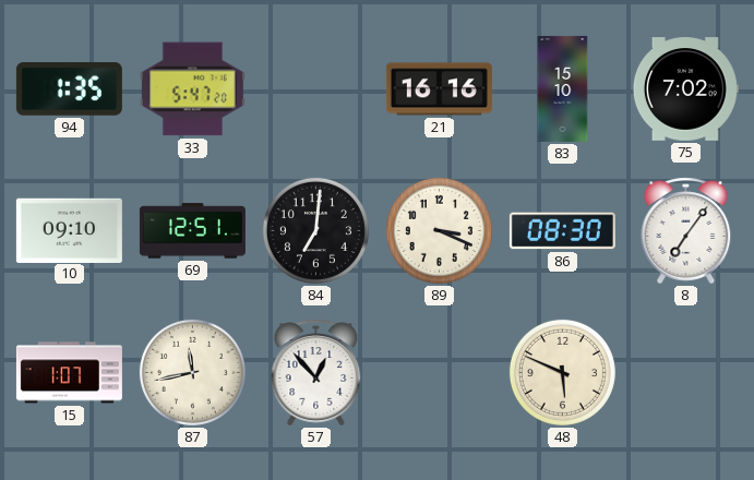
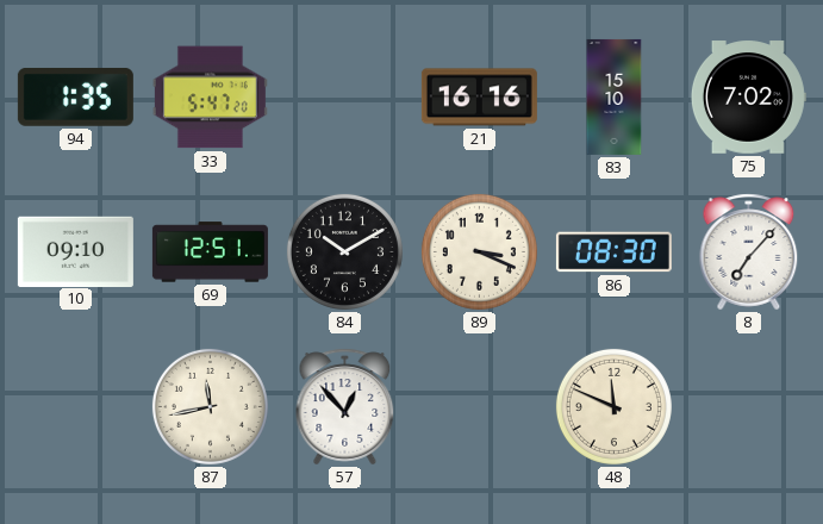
84: 7:01 -> 10:10 (344, 251)
8: 7:06 -> 7:07 (749, 252)
15: 1:07 -> none (69, 373)
48: 5:49 -> 11:49 (613, 406)
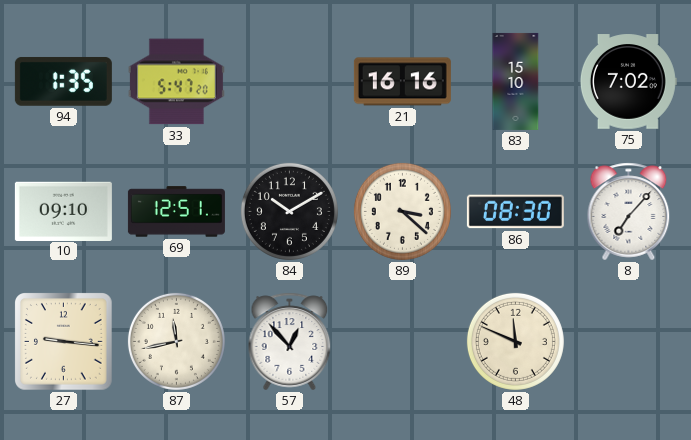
89: 3:19 -> 3:22 (402, 211)
27: none -> 9:16 (64, 342)
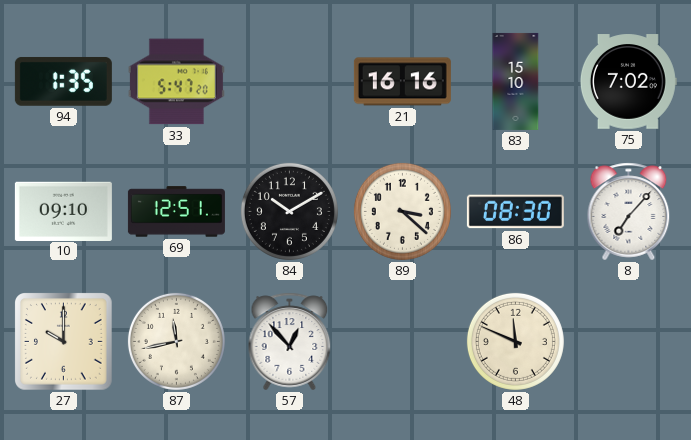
27: 9:16 -> 10:00 (64, 342)
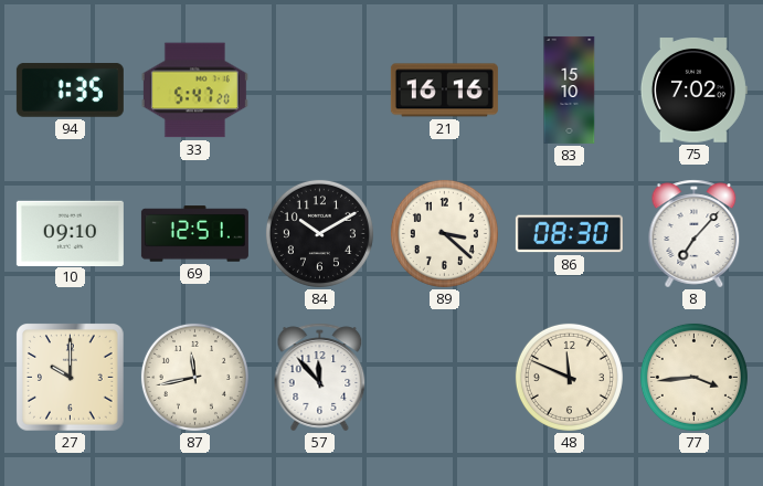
57: 12:53 -> 11:53 (320, 378)
77: none -> 3:44 (693, 377)
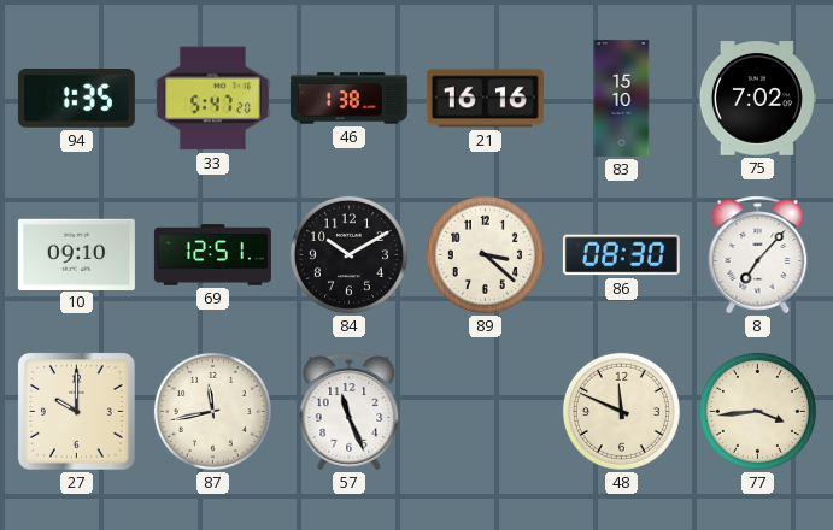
46: none -> 1:38 (348, 99)
57: 11:53 -> 11:26 (350, 412)
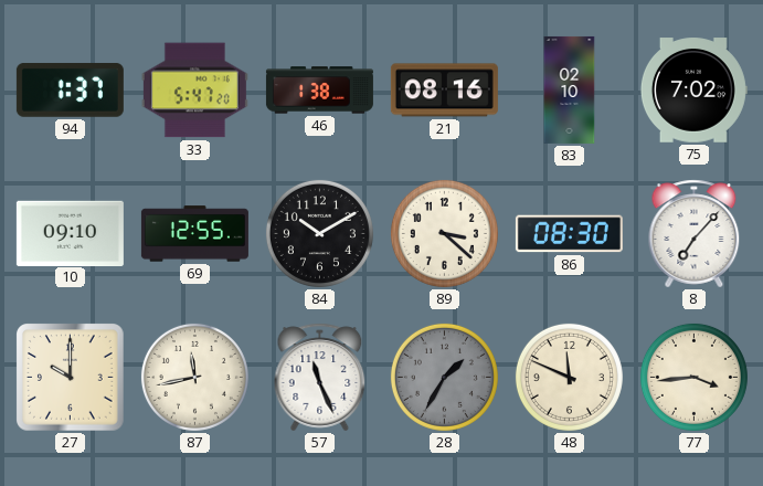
94: 1:35 -> 1:37 (70, 89)
21: 16:16 -> 08:16 (444, 91)
83: 15:10 -> 02:10 (570, 89)
69: 12:51 -> 12:55 (194, 234)
28: none -> 1:35 (444, 377)
